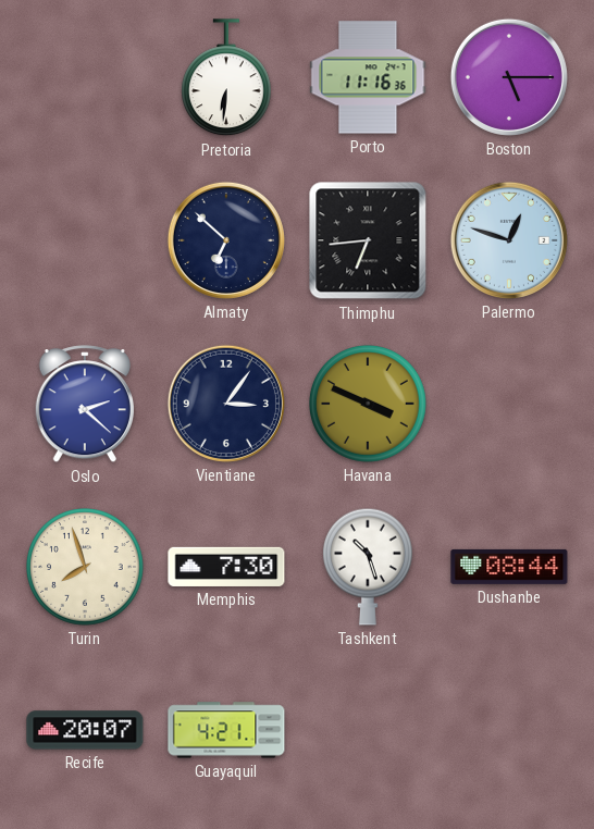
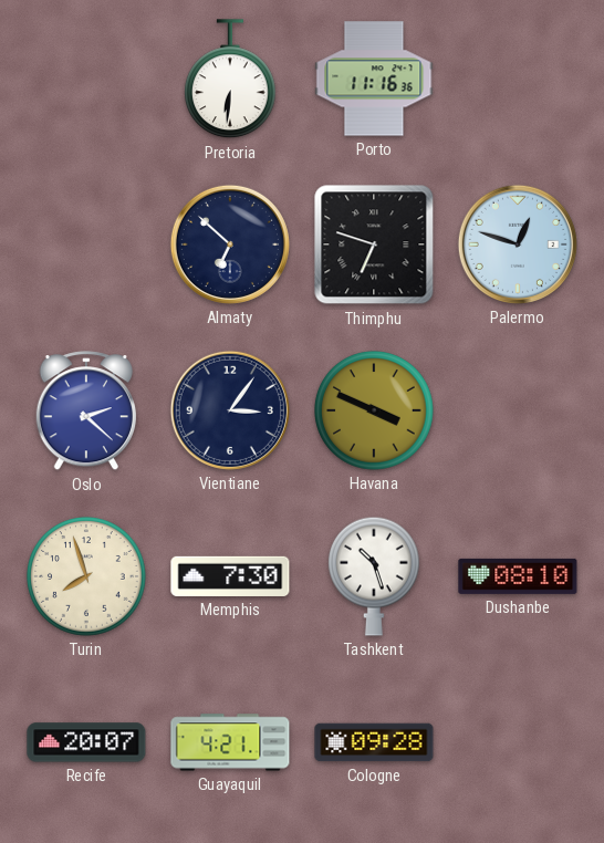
Boston: 5:15 -> none (509, 77)
Thimphu: 6:44 -> 6:48 (374, 244)
Dushanbe: 08:44 -> 08:10 (518, 576)
Cologne: none -> 09:28 (374, 742)
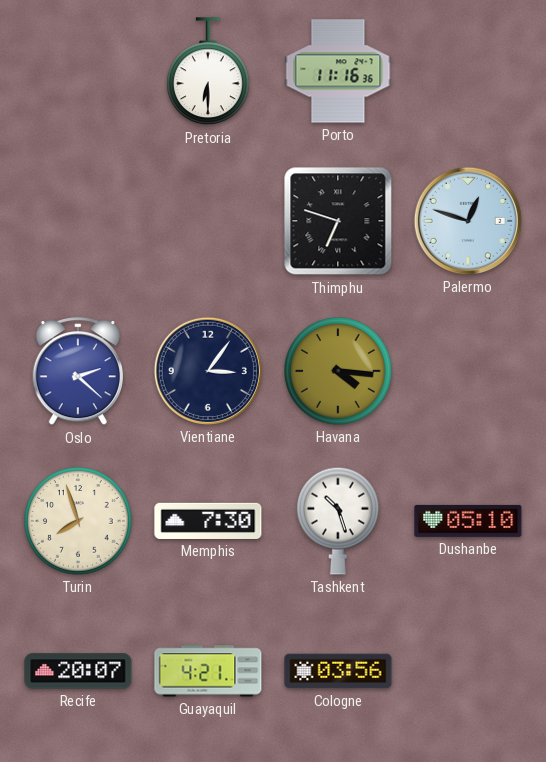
Pretoria: 6:31 -> 6:30 (209, 72)
Almaty: 6:52 -> none (230, 244)
Havana: 3:49 -> 4:16 (339, 372)
Dushanbe: 08:10 -> 05:10 (468, 521)
Cologne: 09:28 -> 03:56 (338, 671)
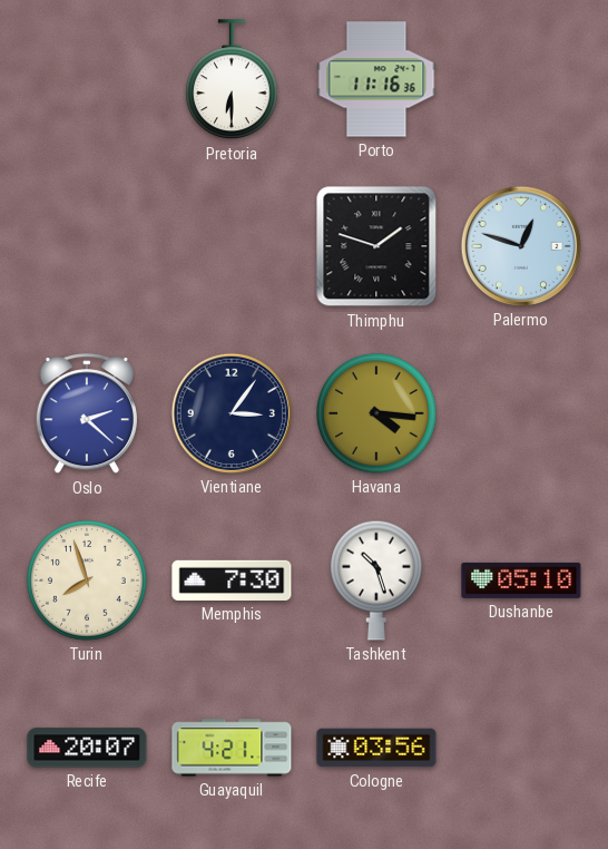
Thimphu: 6:48 -> 1:48 (376, 246)
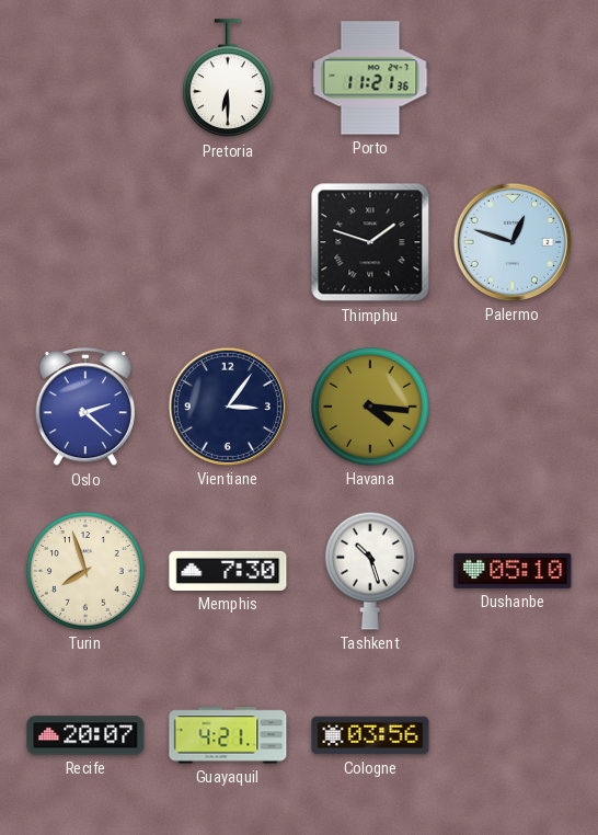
Porto: 11:16 -> 11:21 (370, 78)
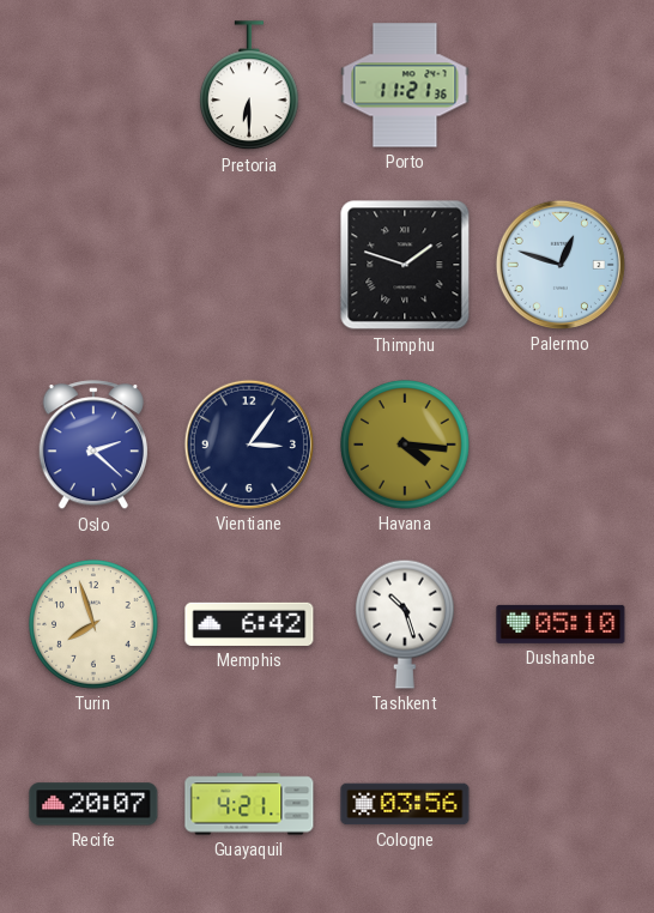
Memphis: 7:30 -> 6:42 (249, 624)
